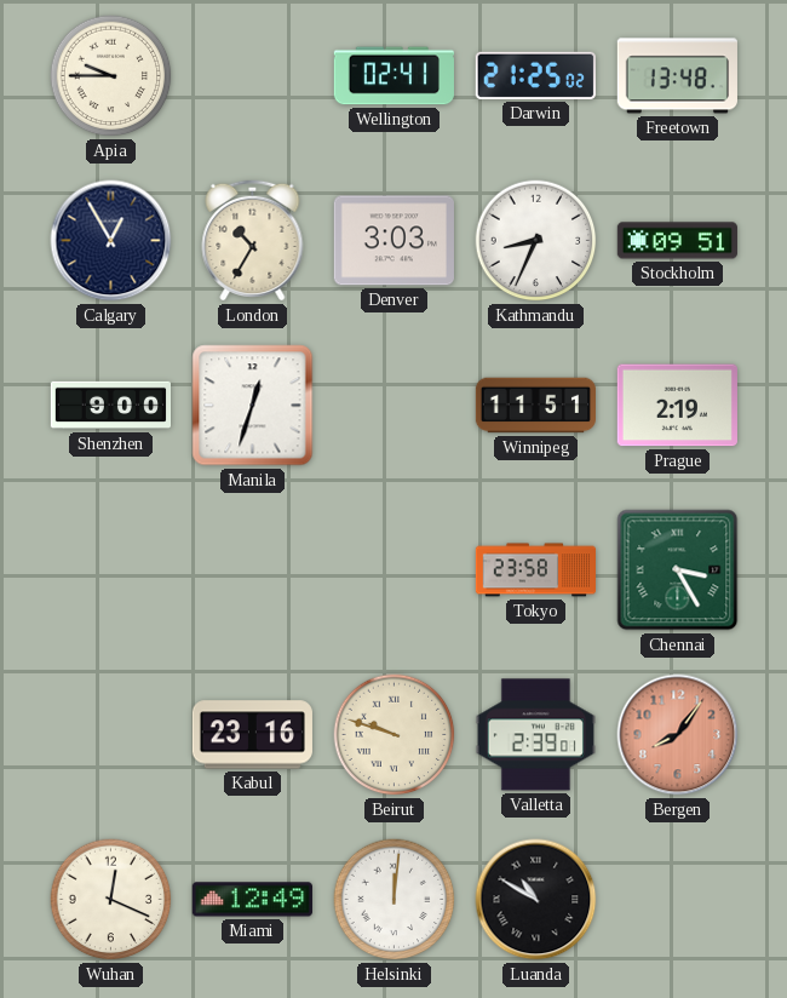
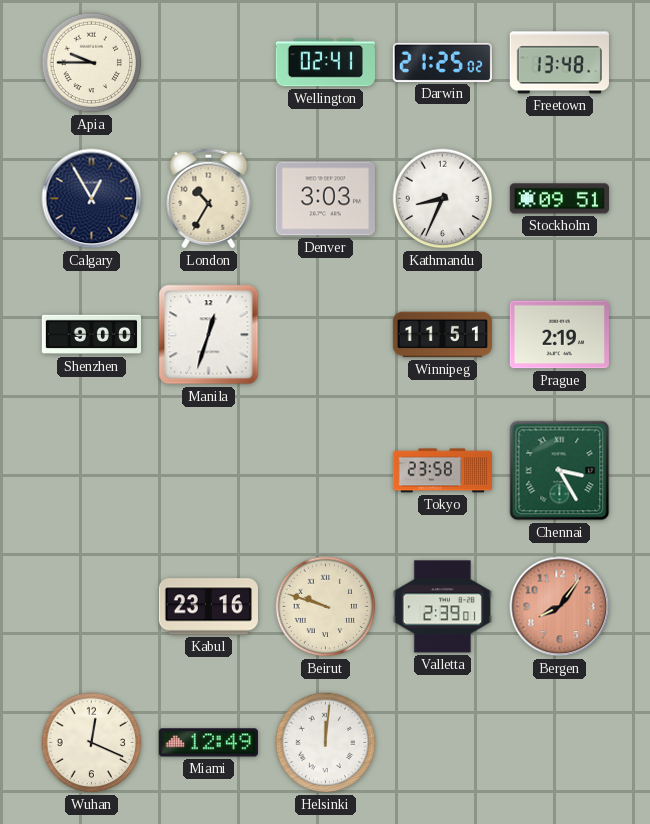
Luanda: 10:50 -> none (536, 900)
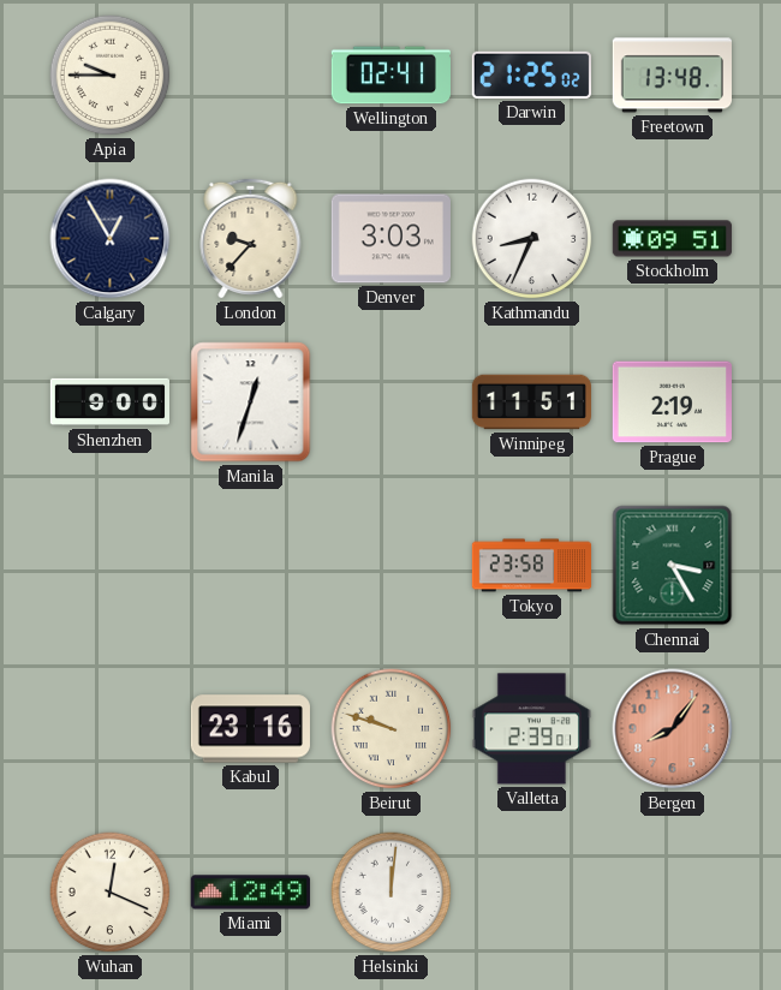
London: 10:35 -> 9:37 (251, 238)
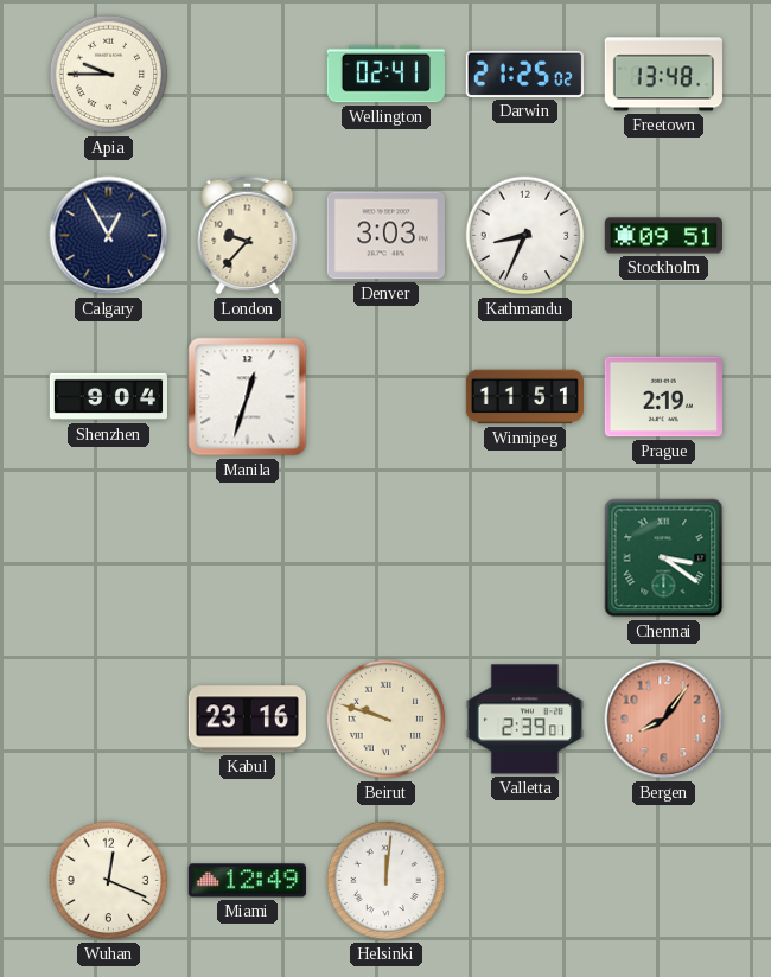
Shenzhen: 9:00 -> 9:04 (109, 397)
Tokyo: 23:58 -> none (532, 566)
Chennai: 3:25 -> 3:21 (664, 558)
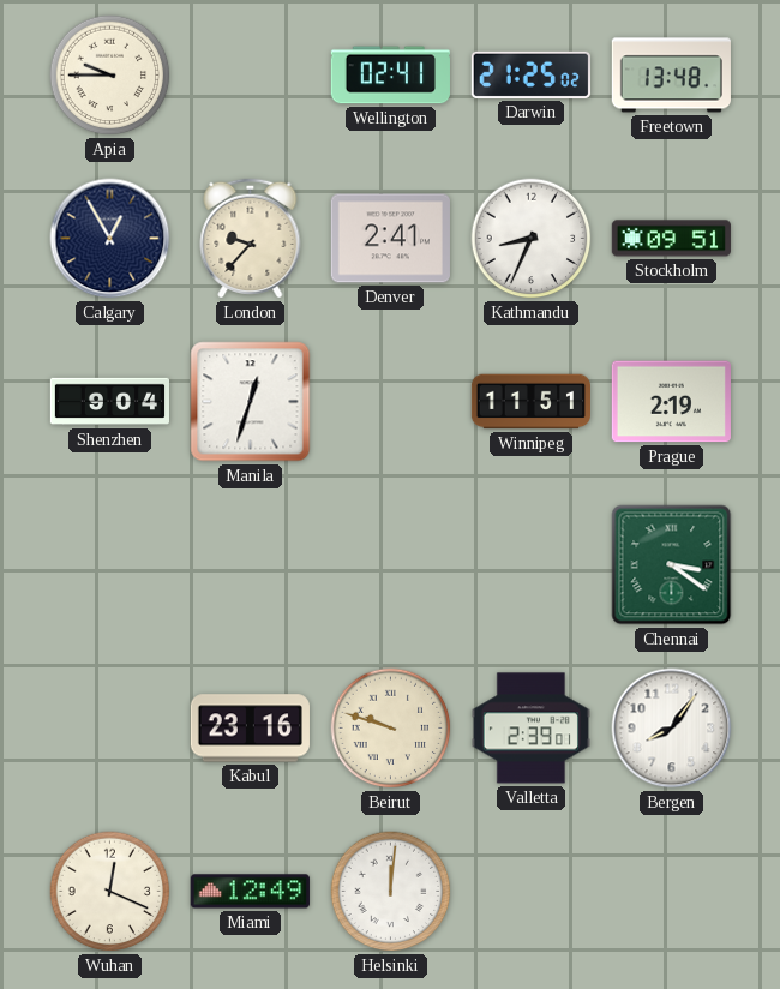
Denver: 3:03 -> 2:41 (390, 239)
Bergen dial: salmon -> white (672, 729)
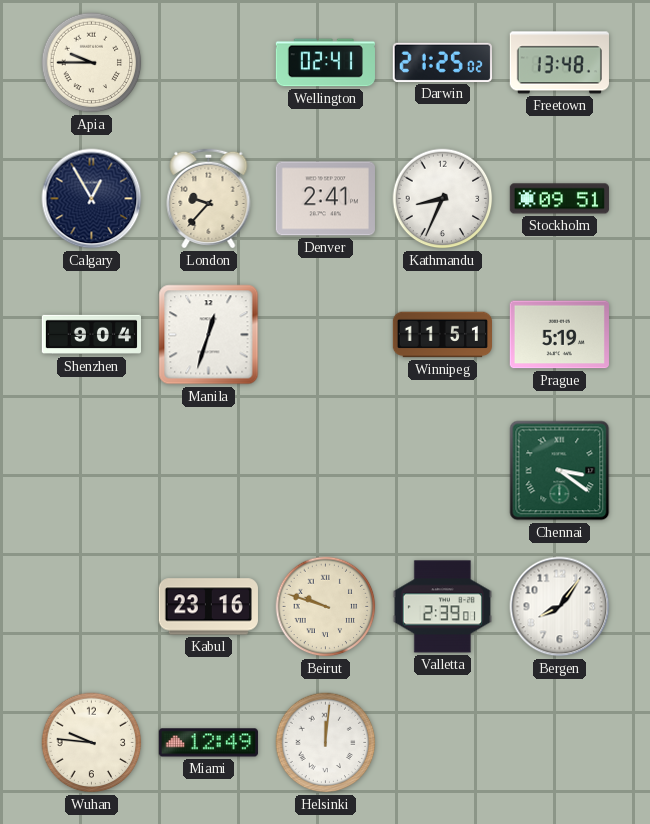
Prague: 2:19 -> 5:19 (559, 335)
Wuhan: 12:19 -> 9:46 (92, 743)
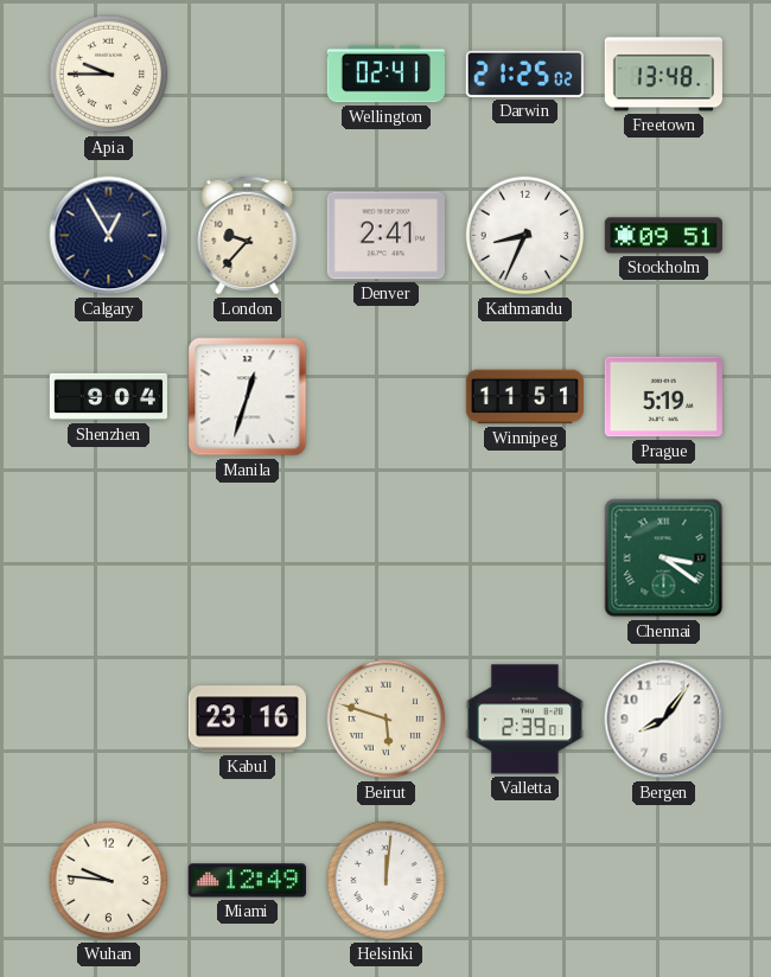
Beirut: 9:48 -> 5:48 (387, 720)
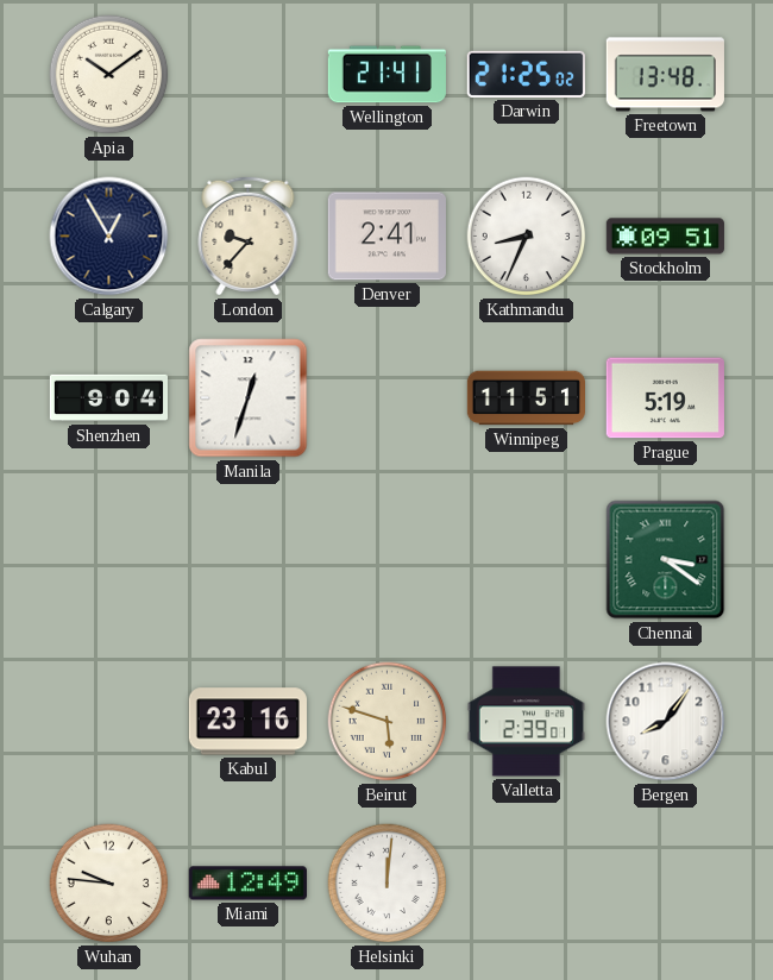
Apia: 9:45 -> 10:09 (109, 75)
Wellington: 02:41 -> 21:41 (386, 75)
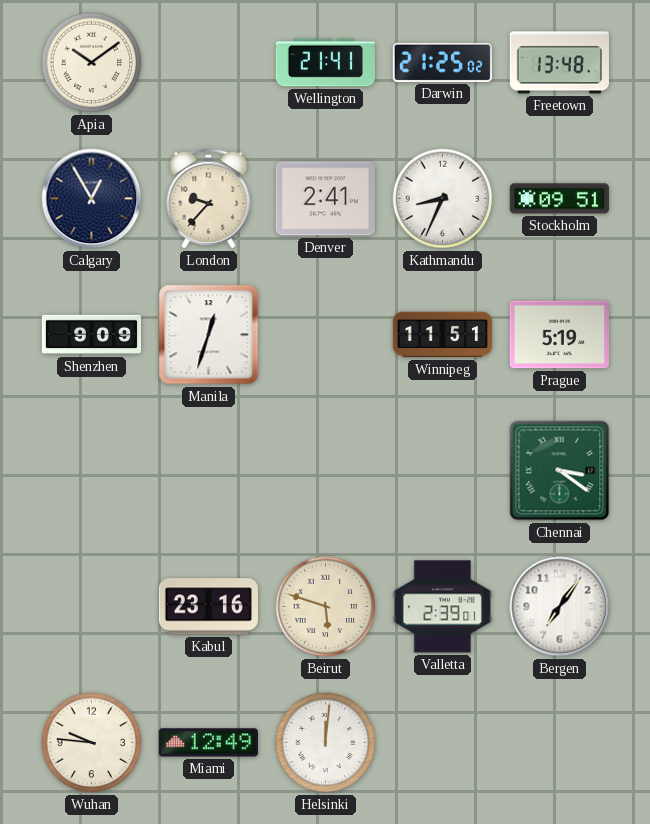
Shenzhen: 9:04 -> 9:09 (92, 335)
Bergen: 8:06 -> 7:06 (560, 607)
